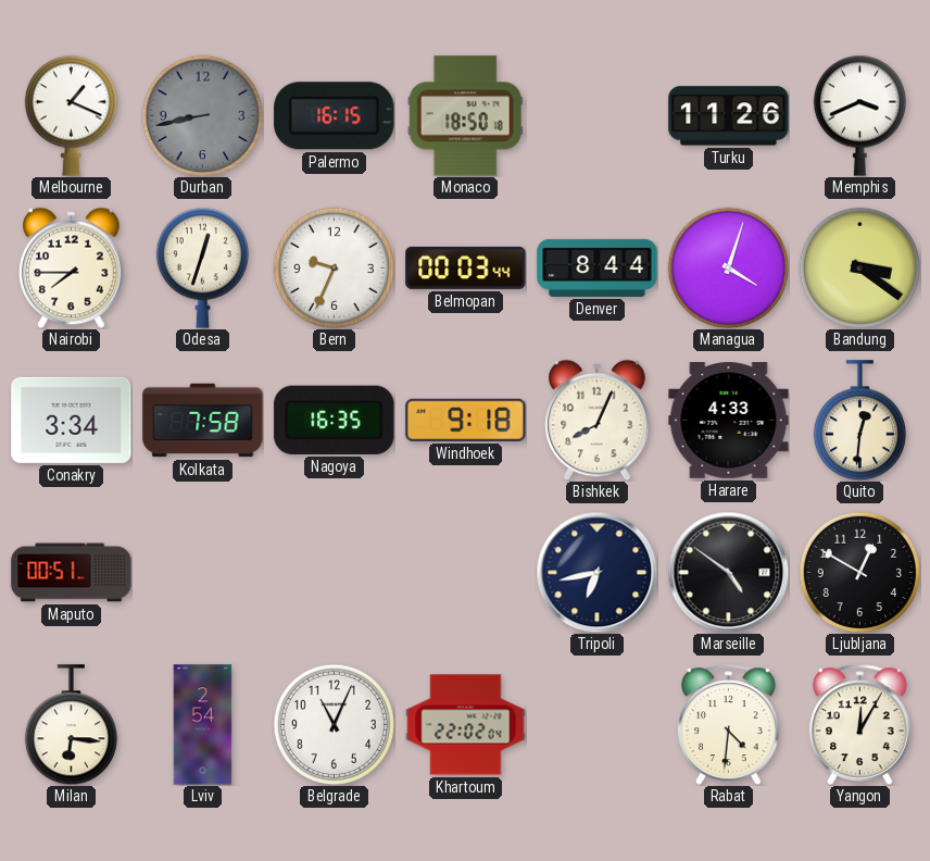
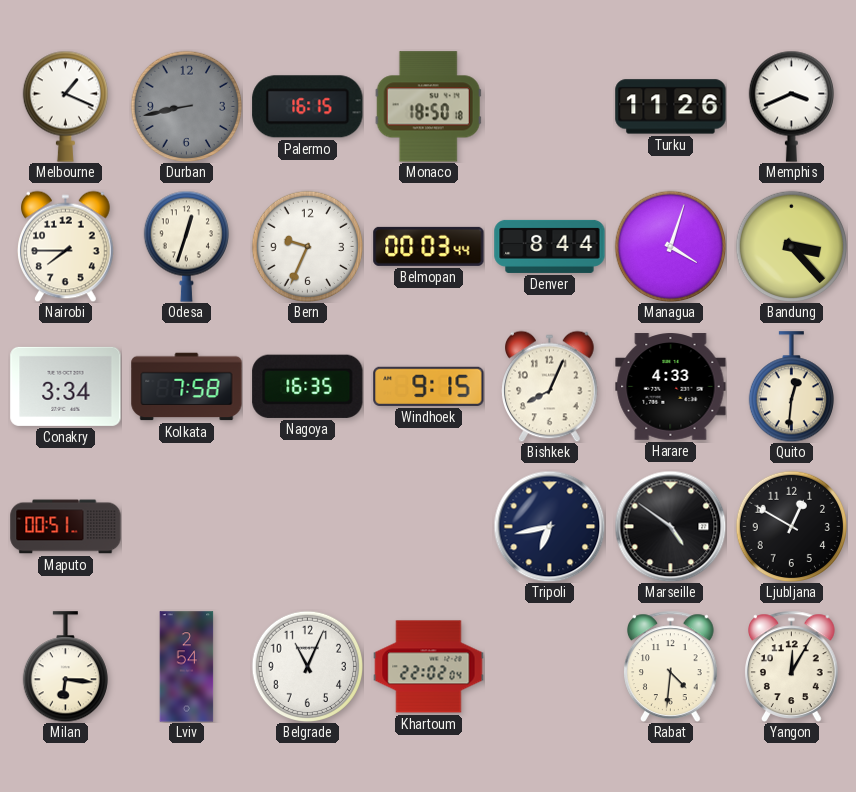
Bandung: 3:21 -> 3:23 (791, 246)
Windhoek: 9:18 -> 9:15 (429, 386)
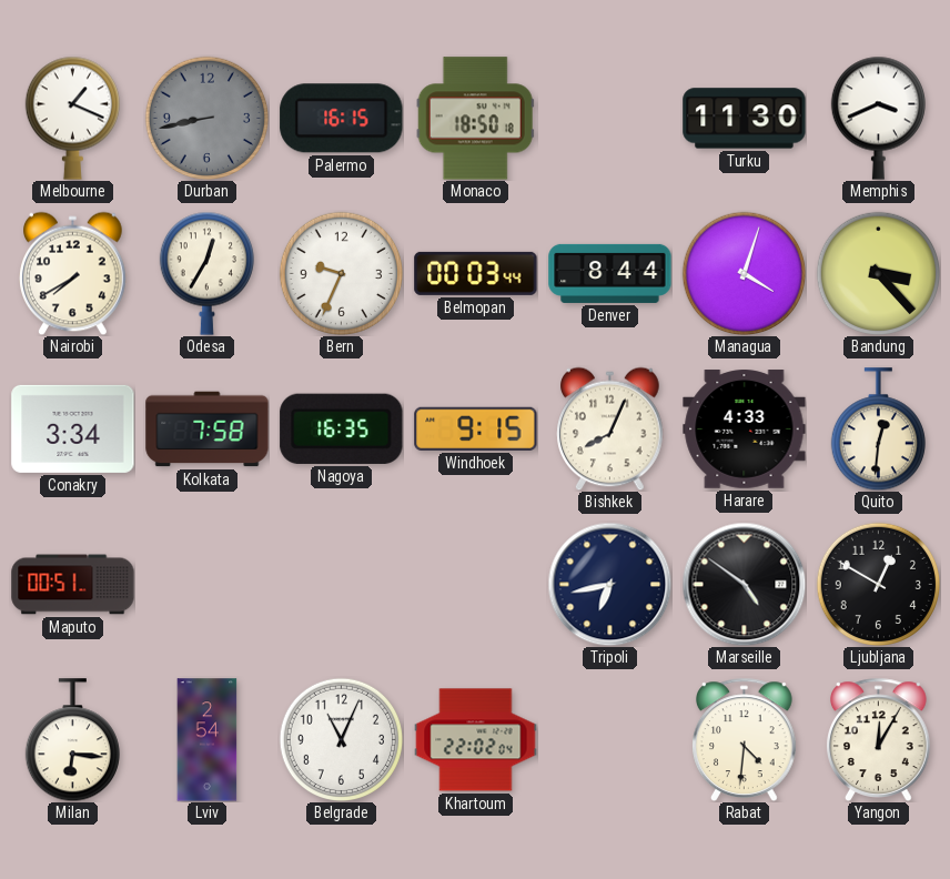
Turku: 11:26 -> 11:30 (745, 119)
Nairobi: 7:45 -> 7:40 (73, 273)
Odesa: 12:33 -> 12:35 (206, 273)
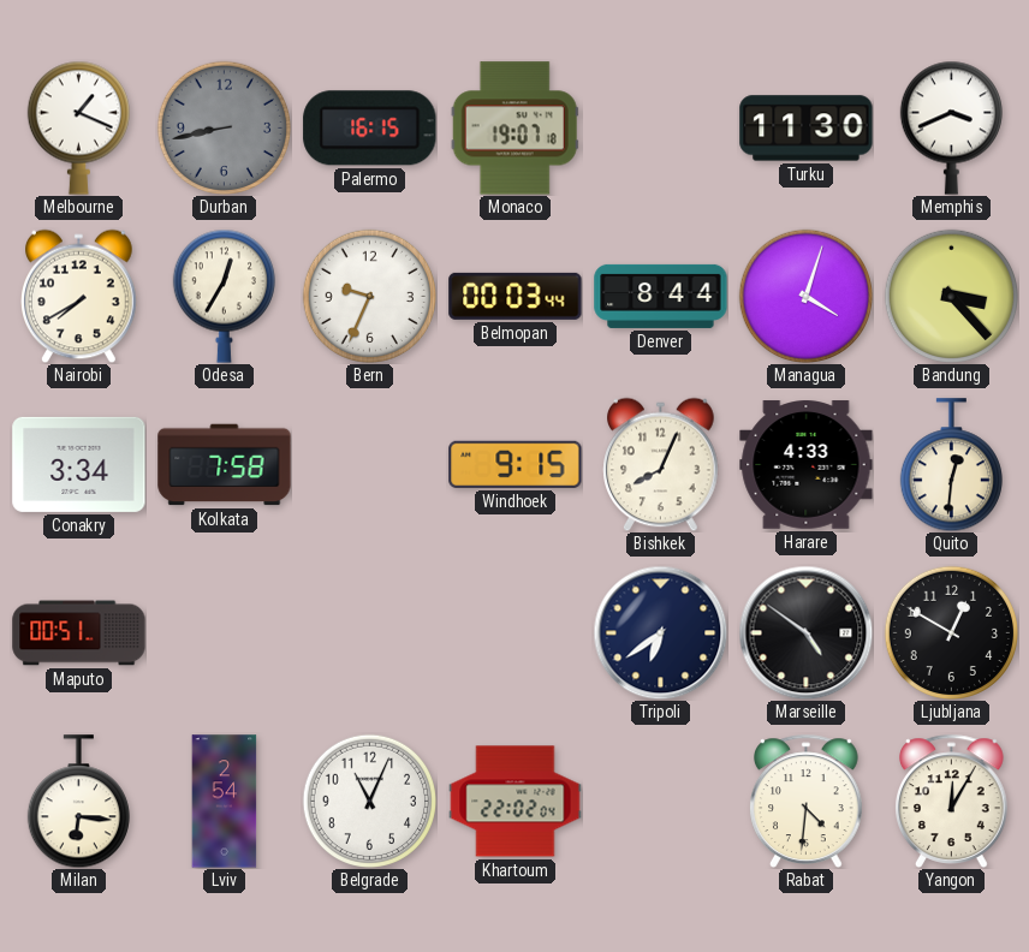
Monaco: 18:50 -> 19:07 (514, 129)
Nagoya: 16:35 -> none (342, 428)
Tripoli: 6:43 -> 6:39 (660, 632)
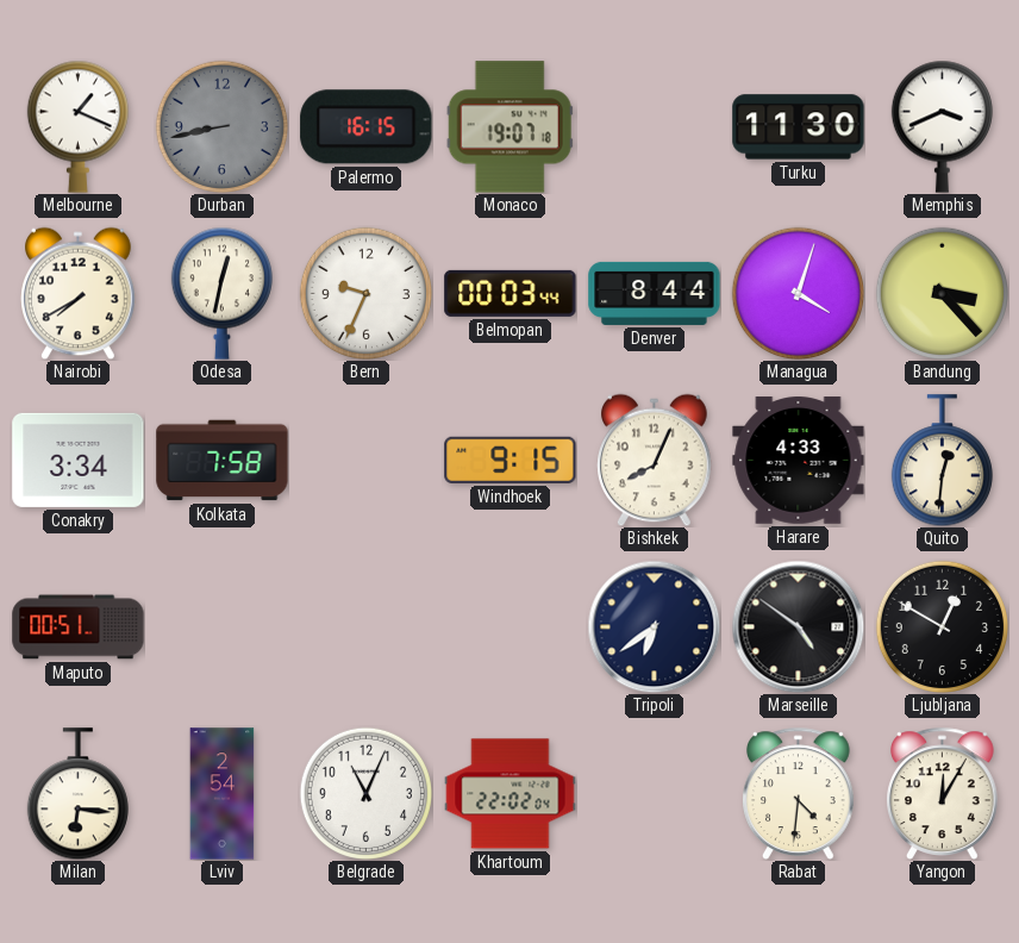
Odesa: 12:35 -> 12:32 (221, 293)
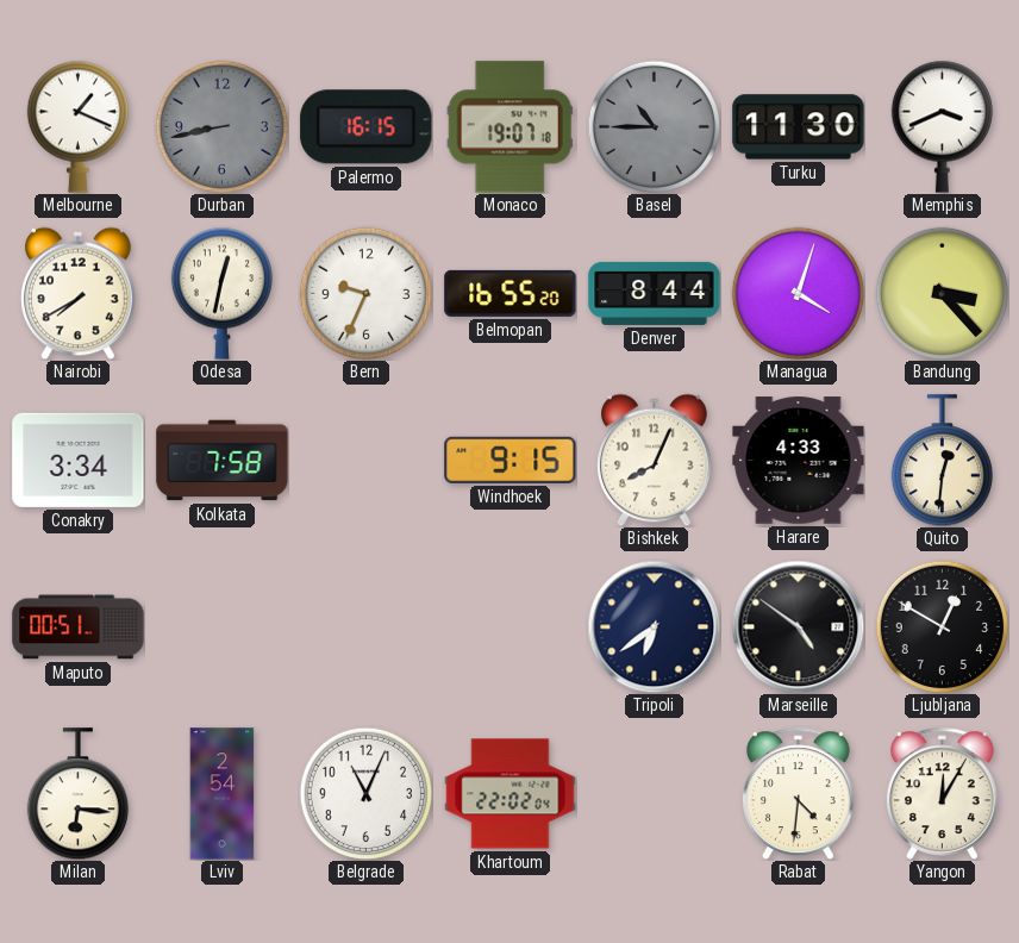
Basel: none -> 10:45 (654, 126)
Belmopan: 00:03 -> 16:55 (511, 293)
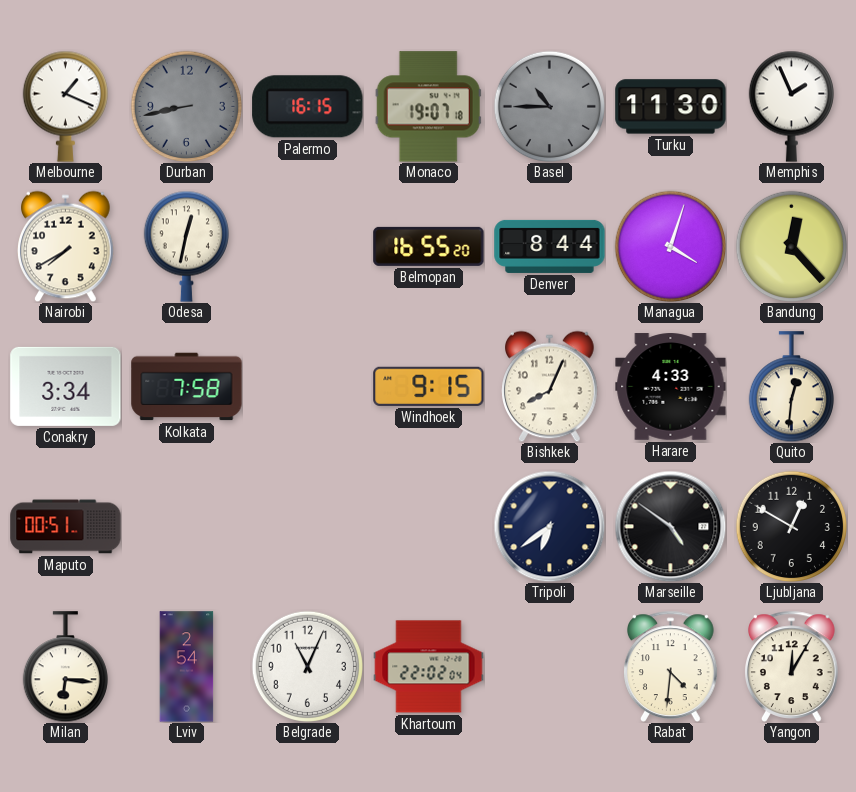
Memphis: 3:41 -> 1:56 (791, 106)
Bern: 9:34 -> none (365, 293)
Bandung: 3:23 -> 12:23 (791, 246)
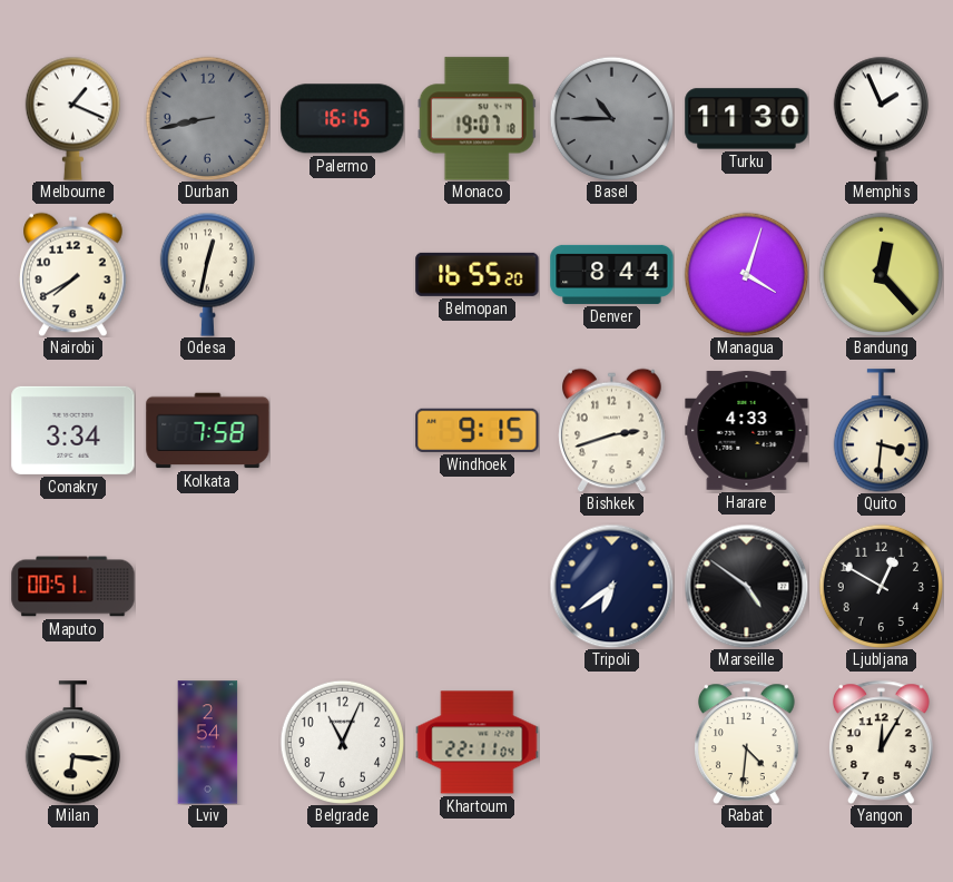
Bishkek: 8:04 -> 2:42 (612, 430)
Quito: 12:31 -> 3:31 (881, 431)
Khartoum: 22:02 -> 22:11 (478, 743)
